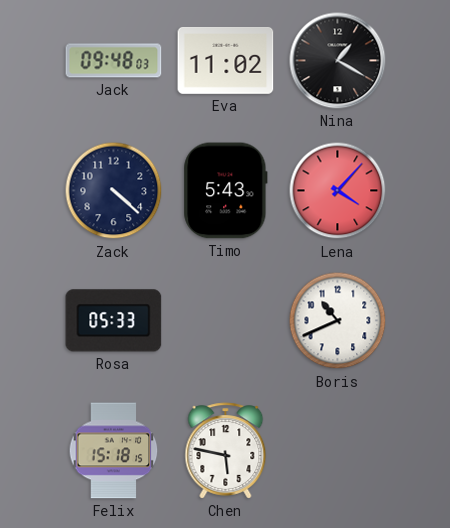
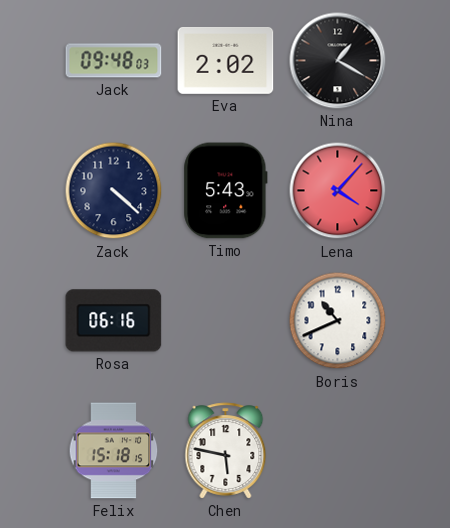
Eva: 11:02 -> 2:02 (226, 60)
Rosa: 05:33 -> 06:16 (114, 321)
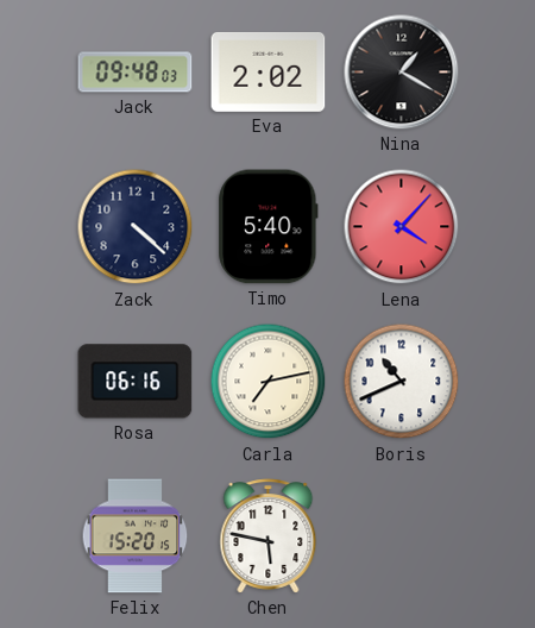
Timo: 5:43 -> 5:40 (269, 227)
Carla: none -> 7:13 (269, 382)
Felix: 15:18 -> 15:20 (136, 536)
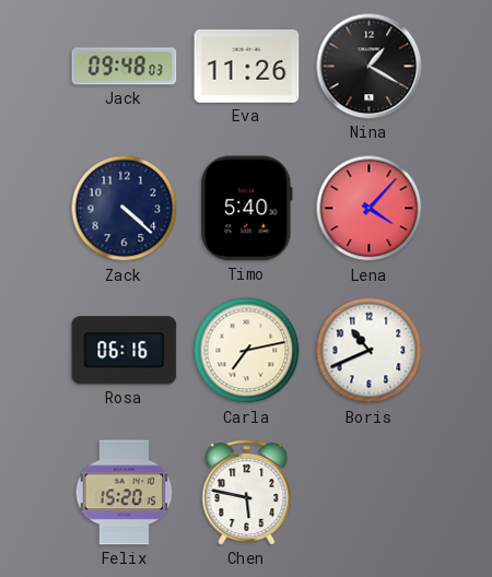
Eva: 2:02 -> 11:26 (247, 66)
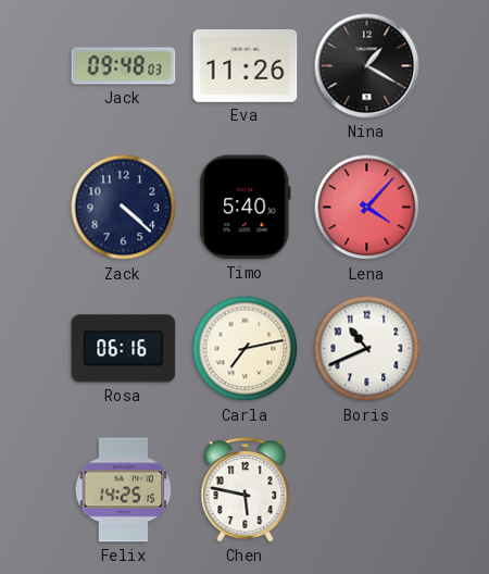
Felix: 15:20 -> 14:25 (124, 490)
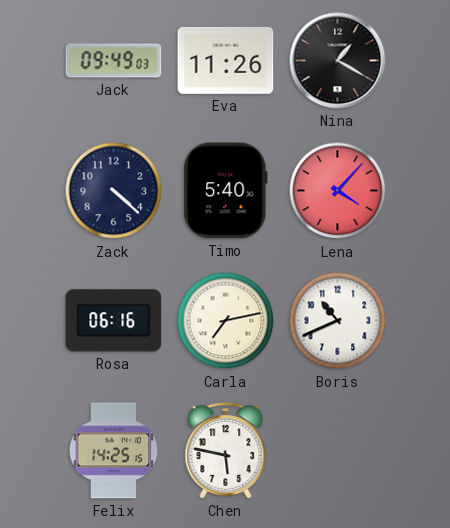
Jack: 09:48 -> 09:49 (114, 61)
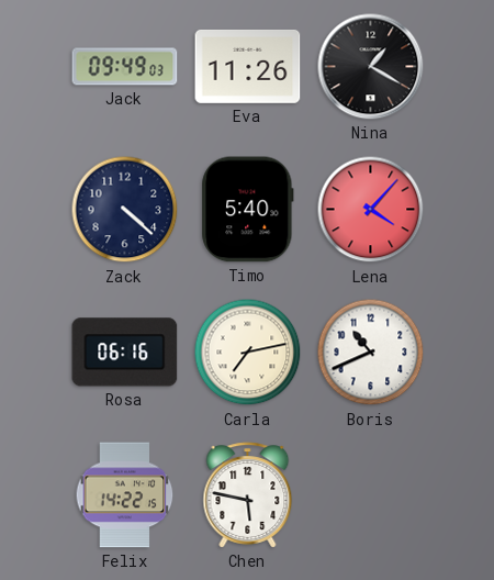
Felix: 14:25 -> 14:22 (125, 495)
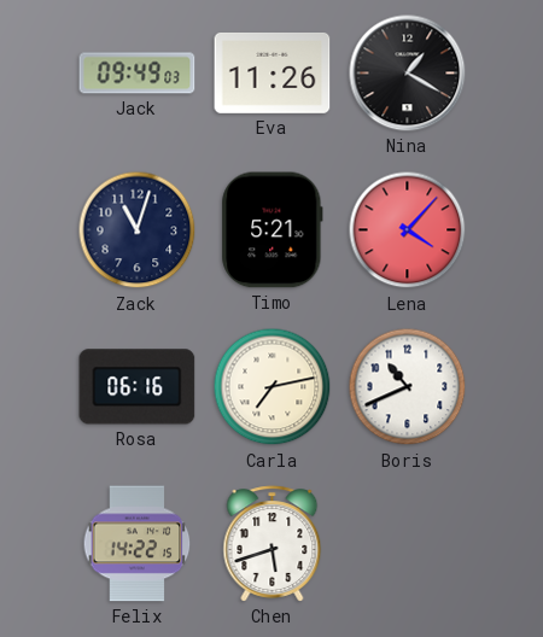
Zack: 4:22 -> 11:03 (138, 230)
Timo: 5:40 -> 5:21 (273, 230)
Chen: 5:47 -> 5:42 (273, 544)
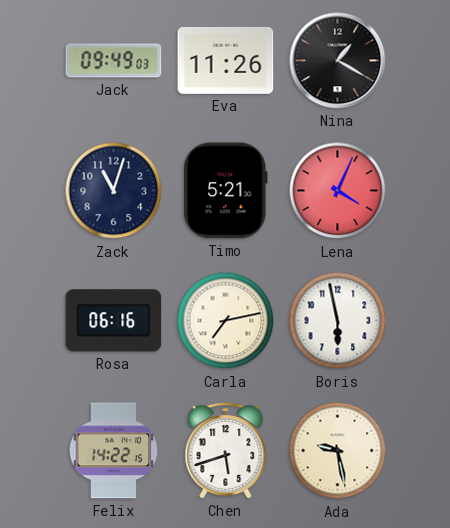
Lena: 4:07 -> 4:04 (338, 191)
Boris: 10:41 -> 5:58 (338, 321)
Ada: none -> 9:28 (338, 451)
